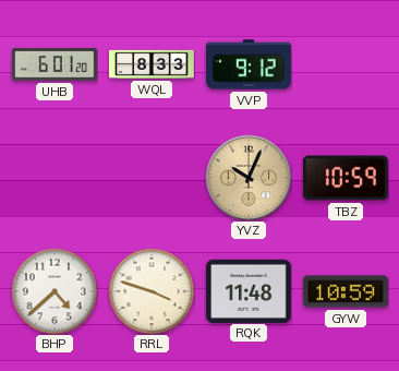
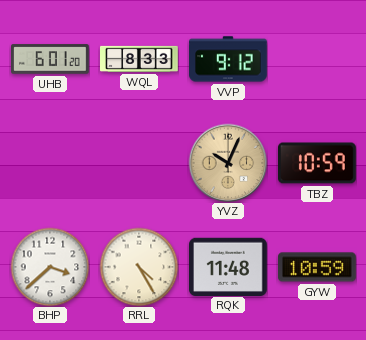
BHP: 4:38 -> 3:38 (50, 267)
RRL: 3:48 -> 4:25 (139, 267)
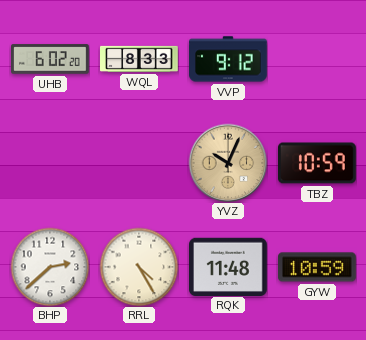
UHB: 6:01 -> 6:02 (51, 59)
BHP: 3:38 -> 2:38 (50, 267)
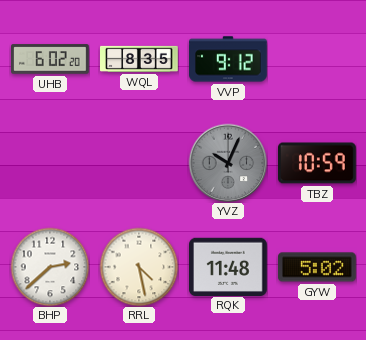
WQL: 8:33 -> 8:35 (139, 59)
YVZ dial: champagne -> grey (228, 163)
RRL: 4:25 -> 4:28 (139, 267)
GYW: 10:59 -> 5:02 (318, 267)
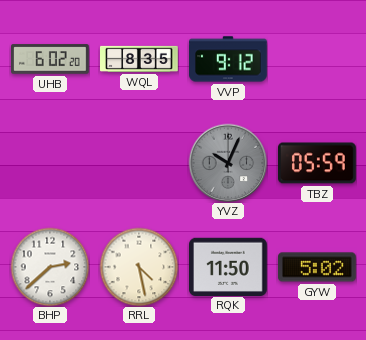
TBZ: 10:59 -> 05:59 (318, 163)
RQK: 11:48 -> 11:50 (229, 266)
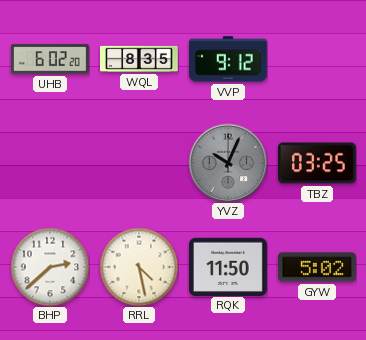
TBZ: 05:59 -> 03:25 (318, 163)
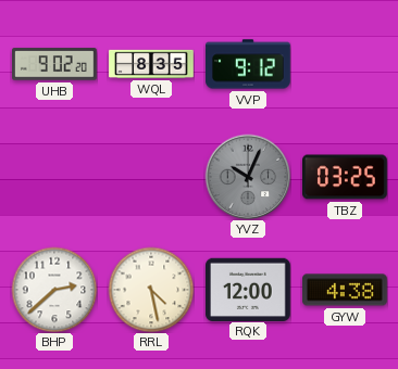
UHB: 6:02 -> 9:02 (55, 64)
RQK: 11:50 -> 12:00 (249, 289)
GYW: 5:02 -> 4:38 (346, 290)
